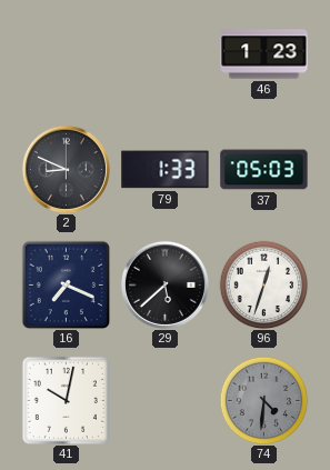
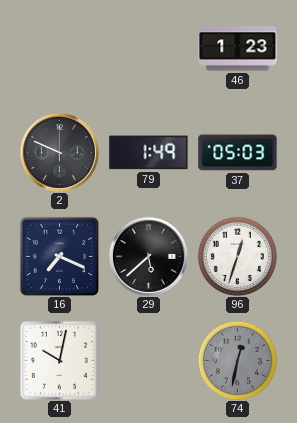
2: 8:49 -> 9:49 (59, 152)
79: 1:33 -> 1:49 (149, 153)
74: 4:31 -> 12:32 (237, 360)
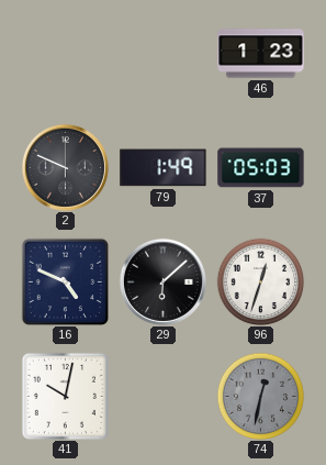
16: 7:19 -> 4:49 (65, 281)
29: 5:38 -> 6:08 (162, 281)
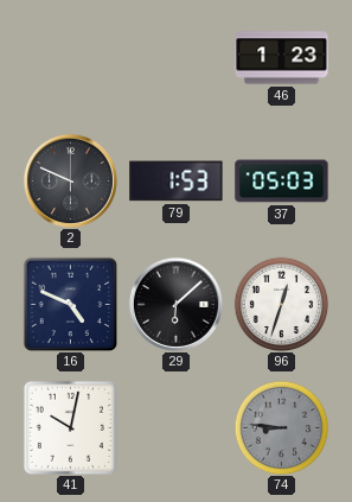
79: 1:49 -> 1:53 (177, 182)
74: 12:32 -> 8:46 (281, 427)
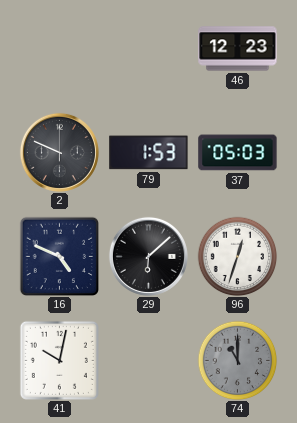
46: 1:23 -> 12:23 (238, 49)
74: 8:46 -> 11:00 (237, 360)
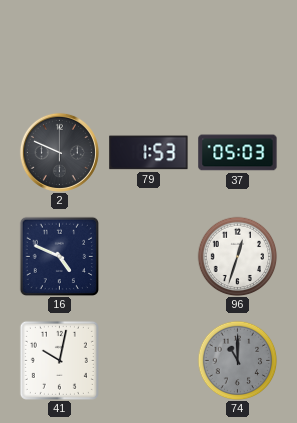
46: 12:23 -> none (238, 49)
29: 6:08 -> none (148, 256)
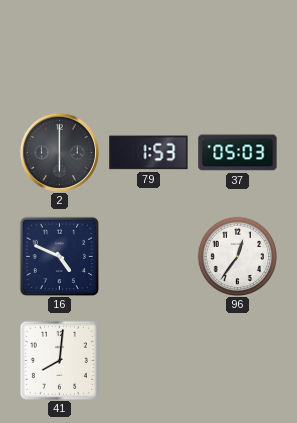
2: 9:49 -> 6:00 (59, 152)
96: 12:33 -> 12:36 (237, 256)
41: 10:02 -> 8:01 (59, 360)
74: 11:00 -> none (237, 360)
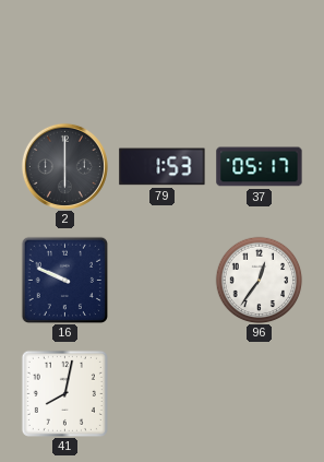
37: 05:03 -> 05:17 (260, 167)
16: 4:49 -> 9:49 (64, 280)
41: 8:01 -> 8:02 (64, 393)
